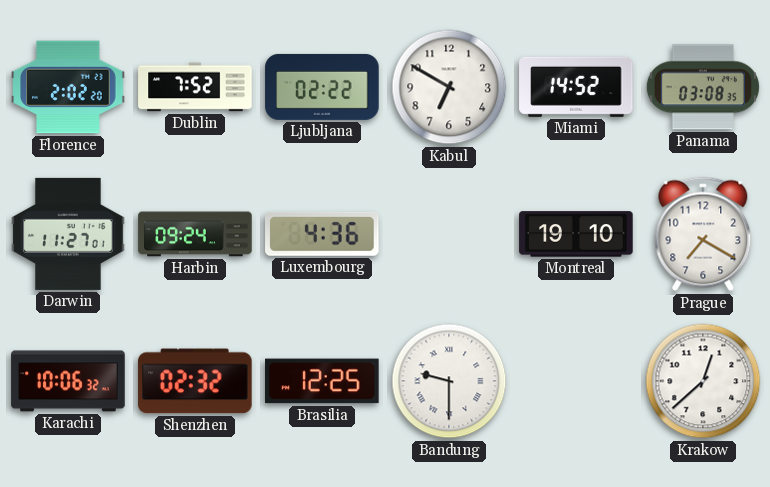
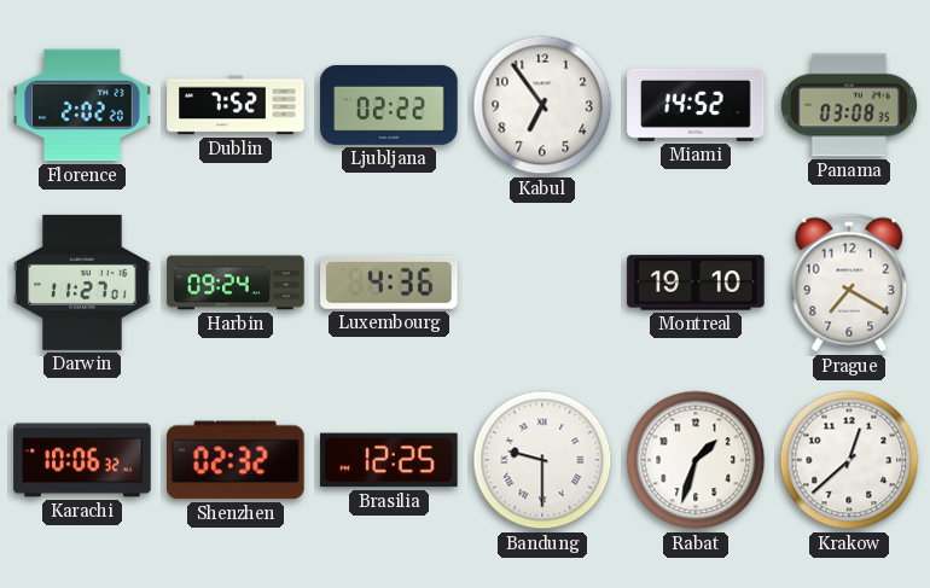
Kabul: 6:50 -> 6:54 (542, 105)
Rabat: none -> 1:33 (696, 460)
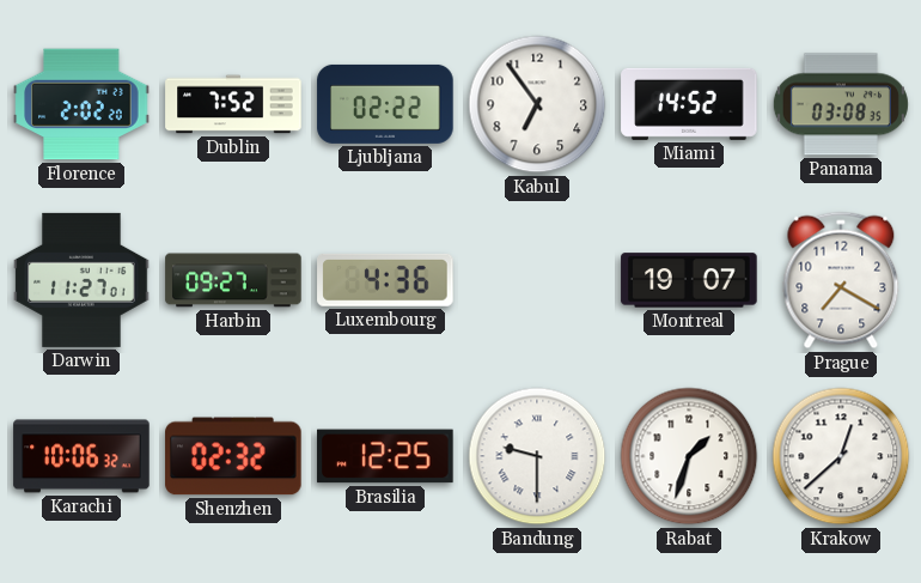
Harbin: 09:24 -> 09:27 (233, 280)
Montreal: 19:10 -> 19:07 (689, 280)
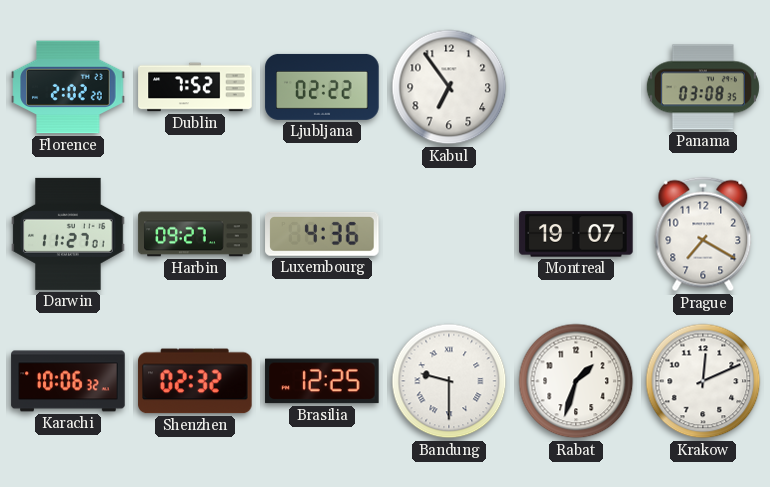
Miami: 14:52 -> none (689, 104)
Krakow: 12:38 -> 12:11 (703, 381)
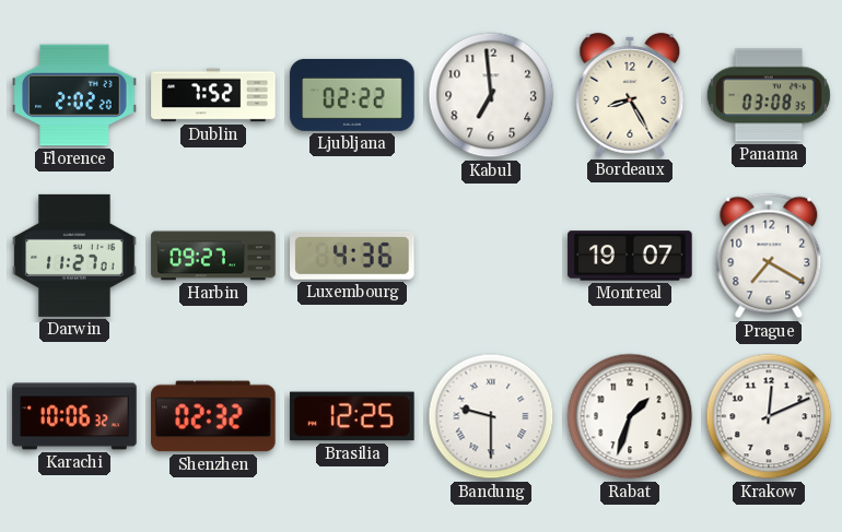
Kabul: 6:54 -> 6:59 (491, 95)
Bordeaux: none -> 8:25 (630, 95)
